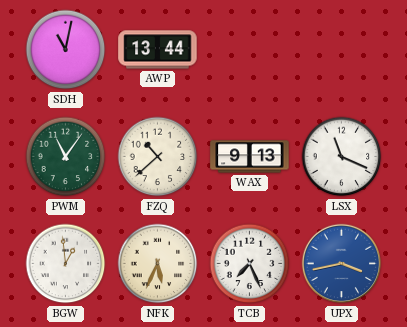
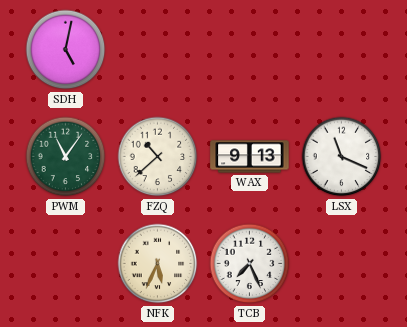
SDH: 11:02 -> 5:02 (66, 50)
AWP: 13:44 -> none (158, 50)
BGW: 12:59 -> none (66, 264)
UPX: 3:43 -> none (342, 264)
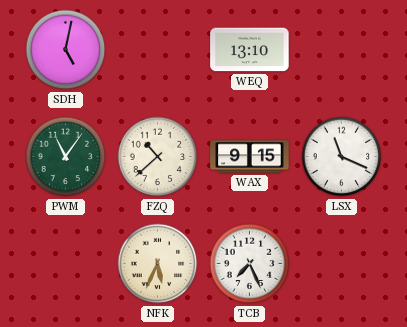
WEQ: none -> 13:10 (250, 50)
WAX: 9:13 -> 9:15 (250, 157)
